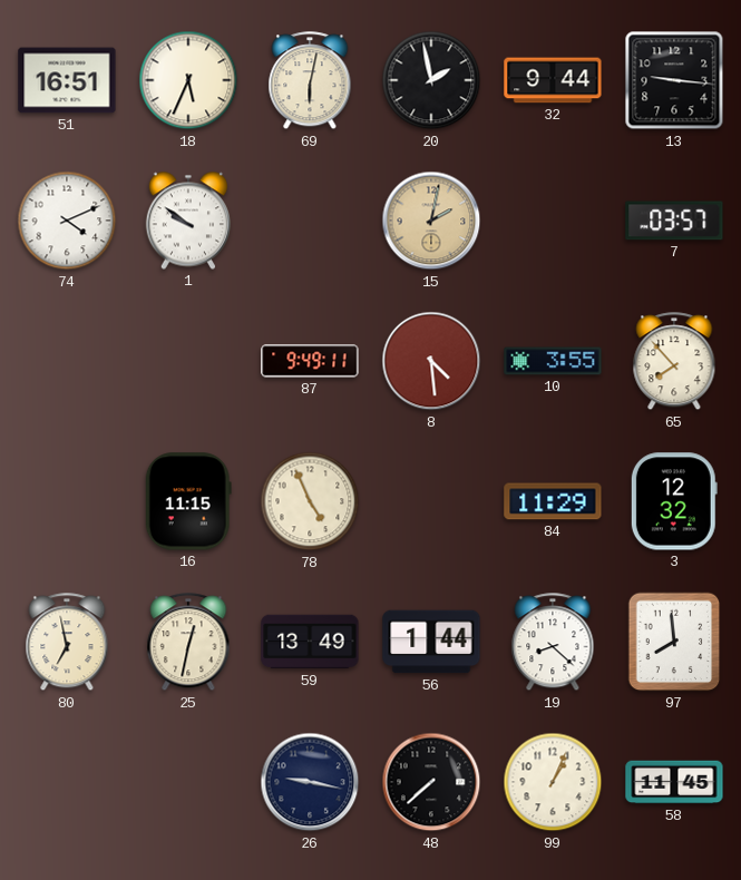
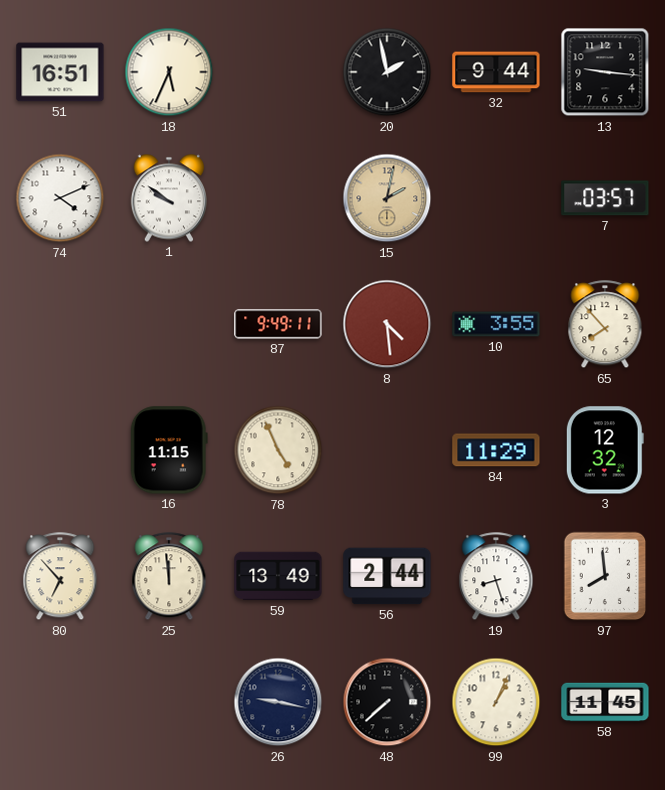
69: 6:02 -> none (310, 81)
80: 6:58 -> 6:53 (60, 577)
25: 12:32 -> 11:59 (169, 577)
56: 1:44 -> 2:44 (387, 576)
19: 8:22 -> 8:27 (496, 577)
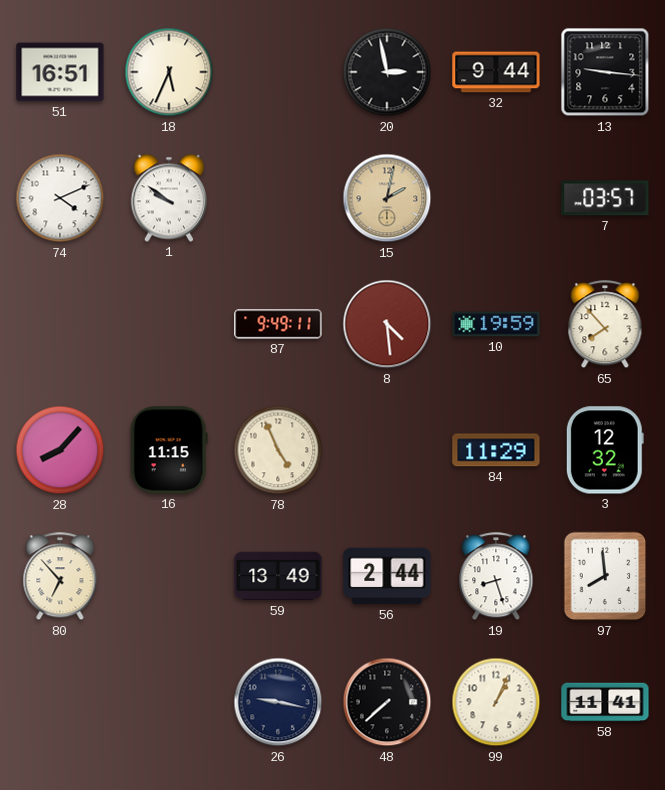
20: 1:58 -> 2:58 (387, 72)
10: 3:55 -> 19:59 (496, 324)
28: none -> 8:07 (60, 450)
25: 11:59 -> none (169, 577)
58: 11:45 -> 11:41 (605, 702)
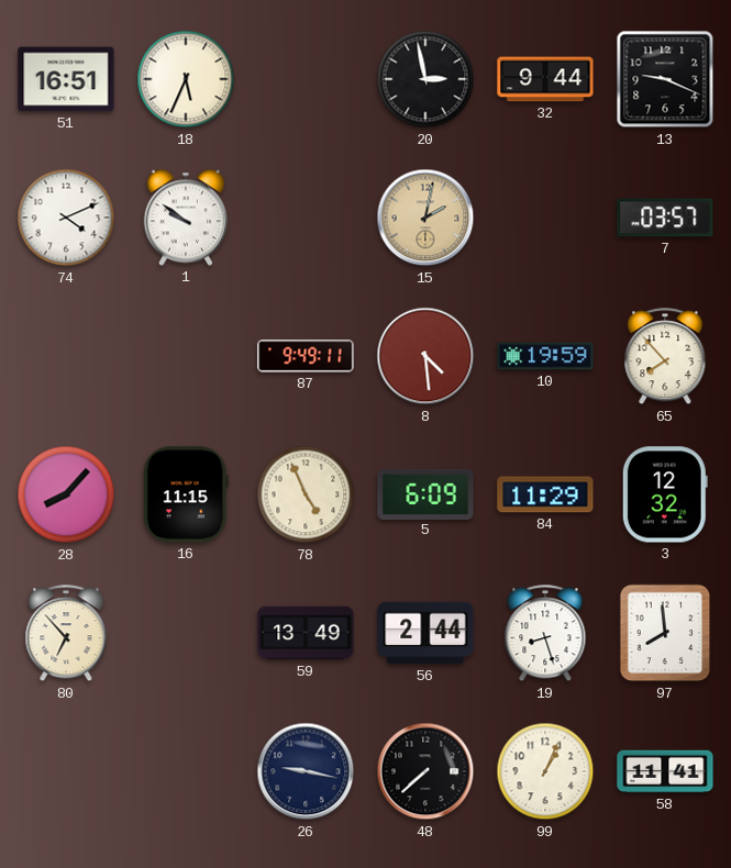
13: 9:16 -> 9:19 (665, 79)
5: none -> 6:09 (425, 493)
